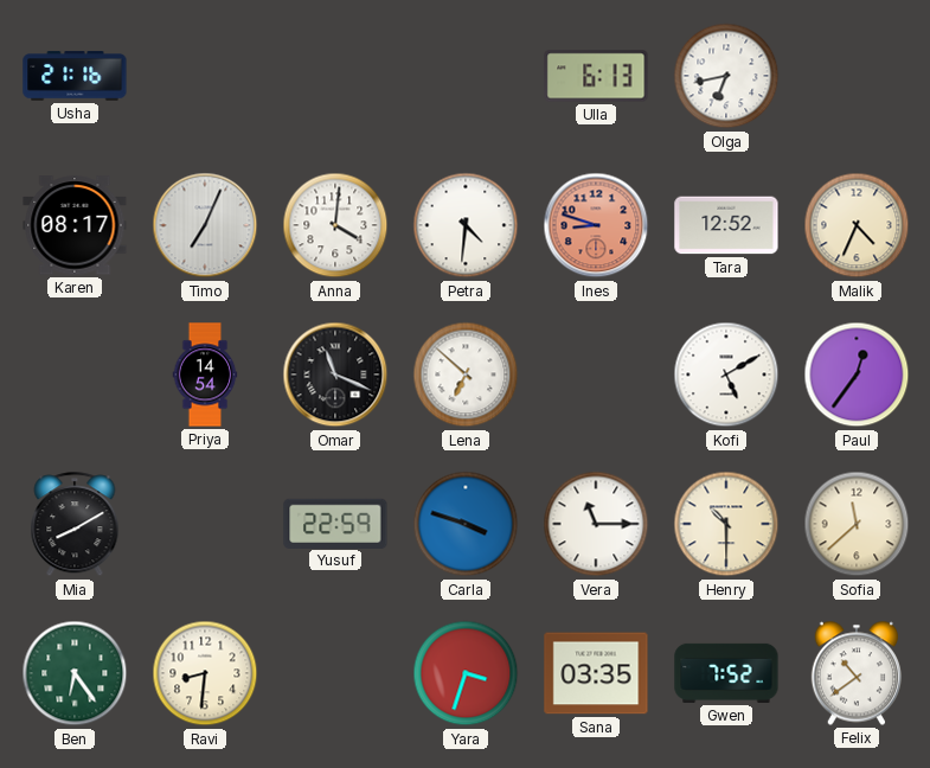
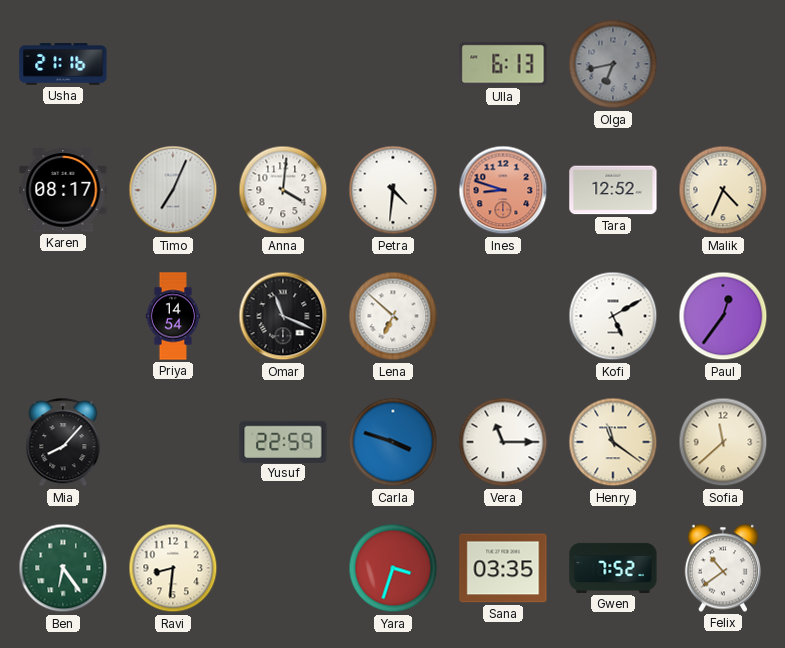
Olga dial: white -> grey (613, 64)
Mia: 8:10 -> 8:07 (63, 443)
Henry: 10:30 -> 11:21 (613, 442)
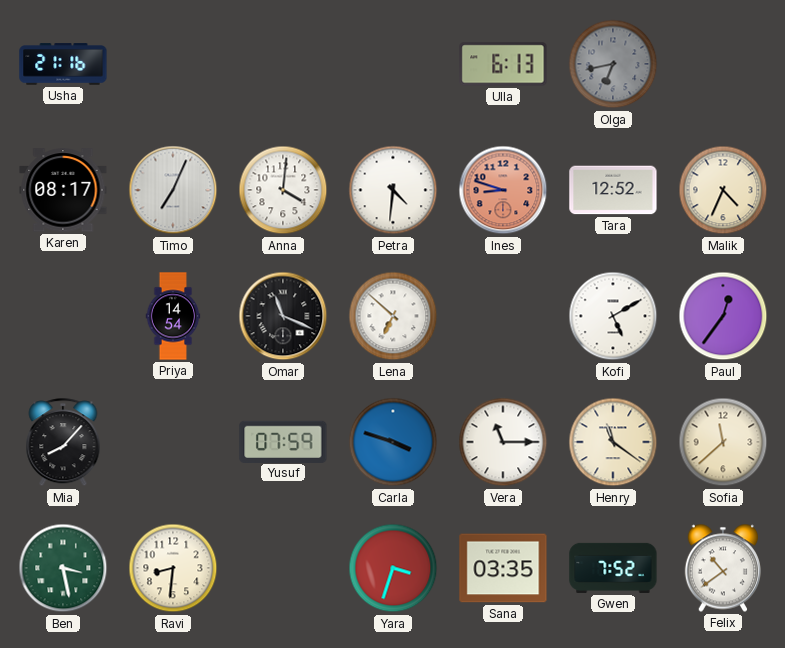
Yusuf: 22:59 -> 07:59 (283, 441)
Ben: 6:24 -> 3:28 (63, 568)
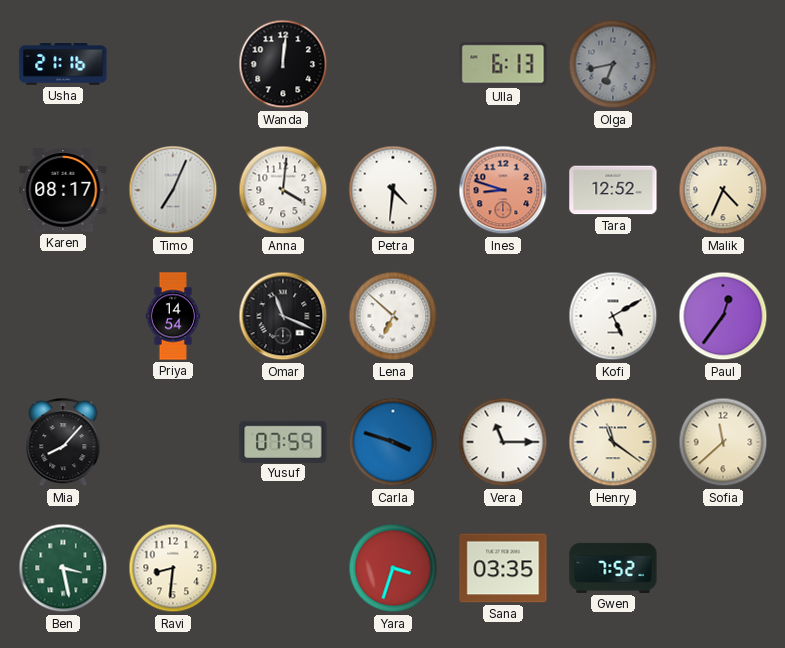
Wanda: none -> 12:01 (283, 64)
Felix: 10:39 -> none (722, 568)
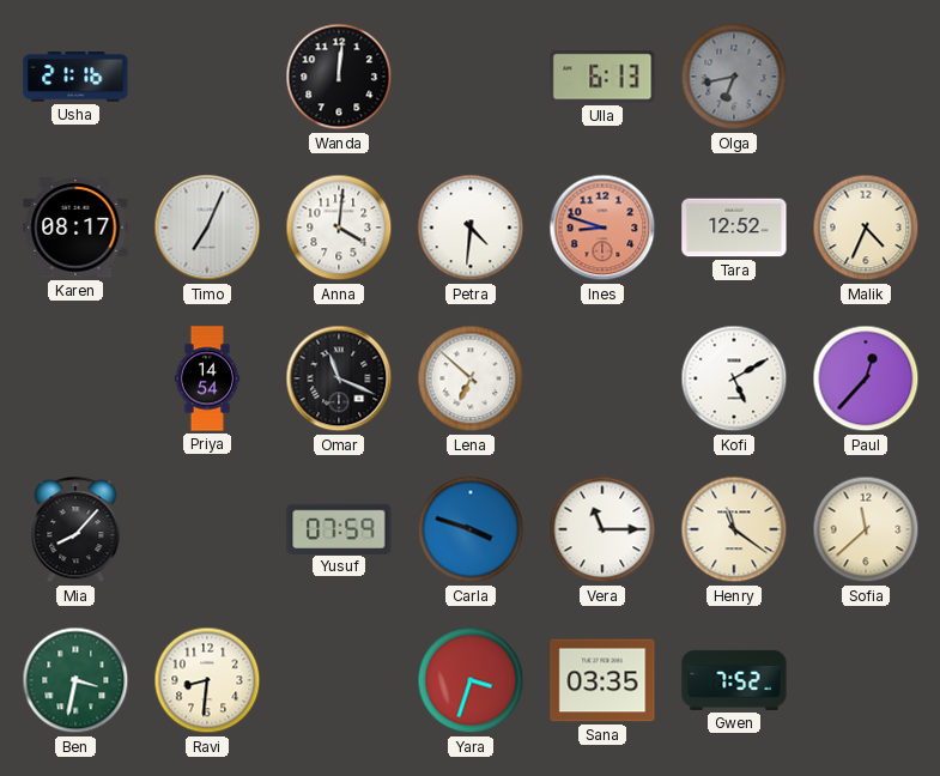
Paul: 12:36 -> 12:37 (866, 378)
Ben: 3:28 -> 3:32 (75, 680)
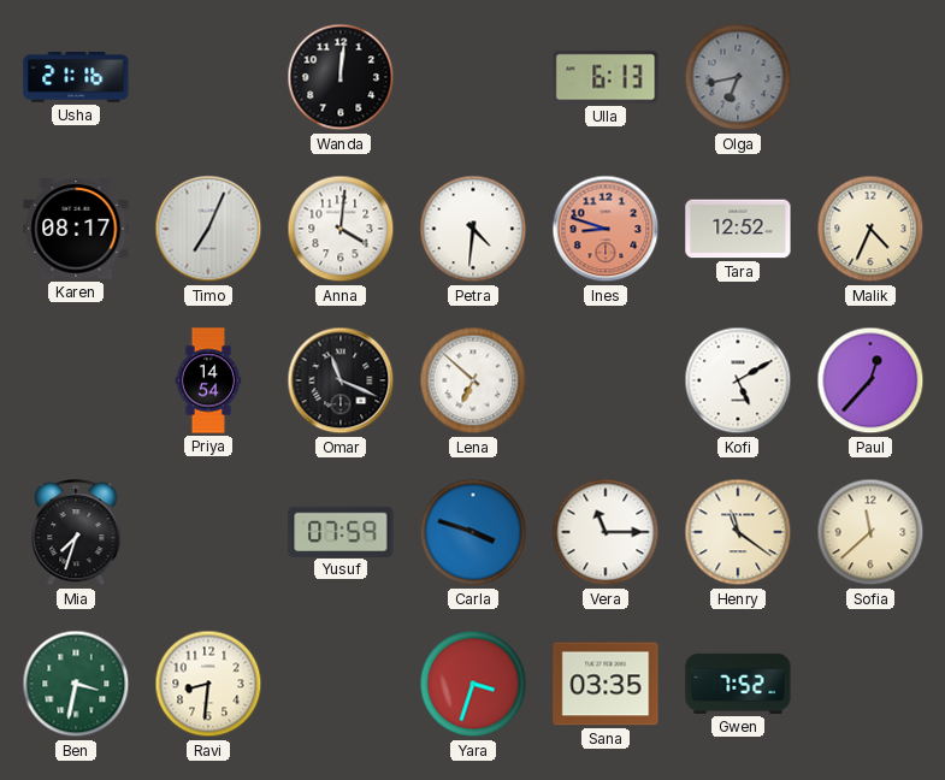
Mia: 8:07 -> 7:33 (76, 533)
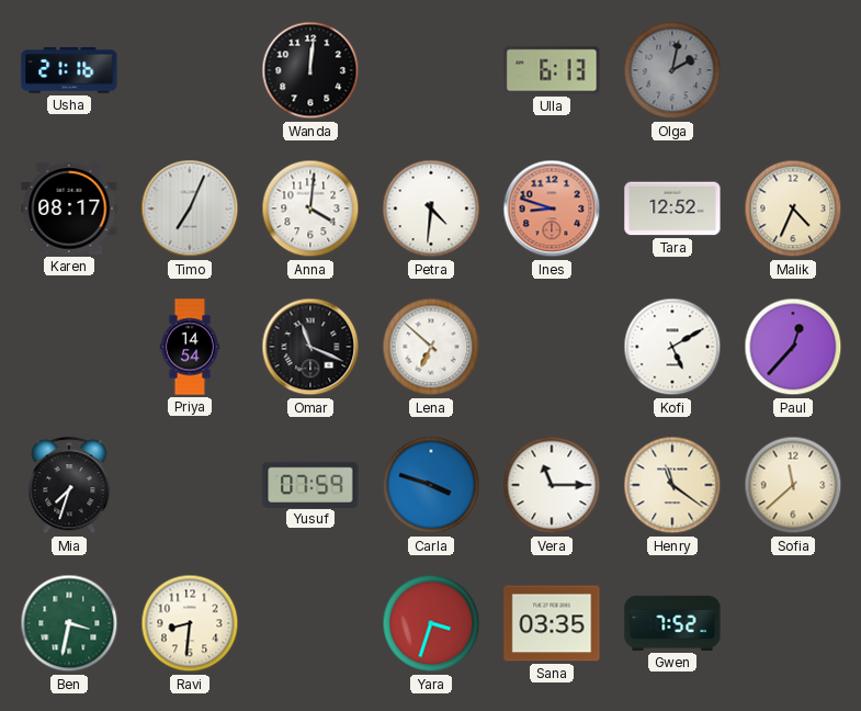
Olga: 6:43 -> 2:02 (672, 70)
